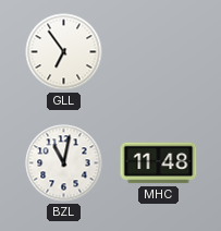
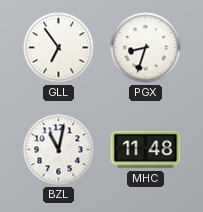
PGX: none -> 8:33 (146, 48)
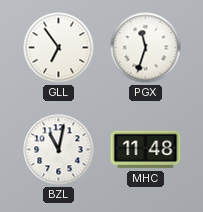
PGX: 8:33 -> 11:33 (146, 48)
